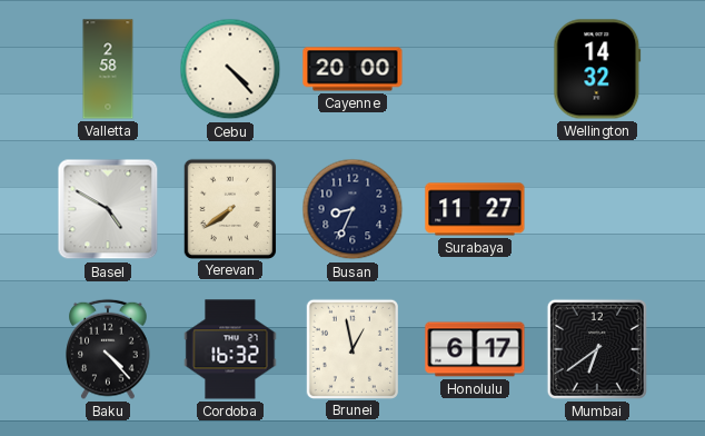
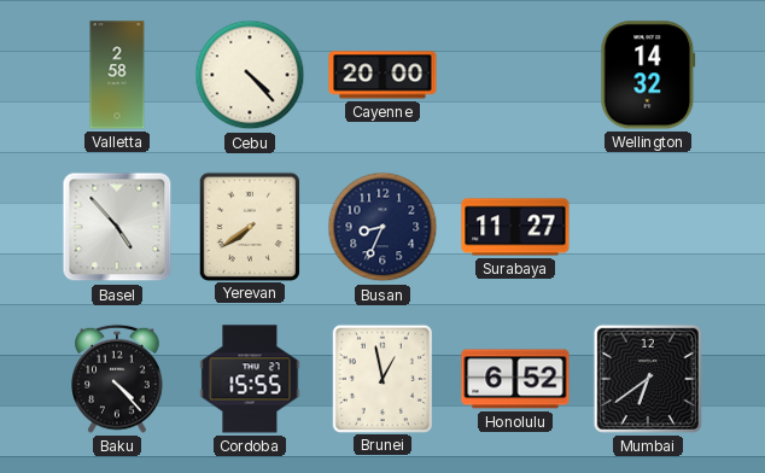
Basel: 4:50 -> 4:53 (117, 227)
Cordoba: 16:32 -> 15:55 (250, 379)
Honolulu: 6:17 -> 6:52 (515, 379)
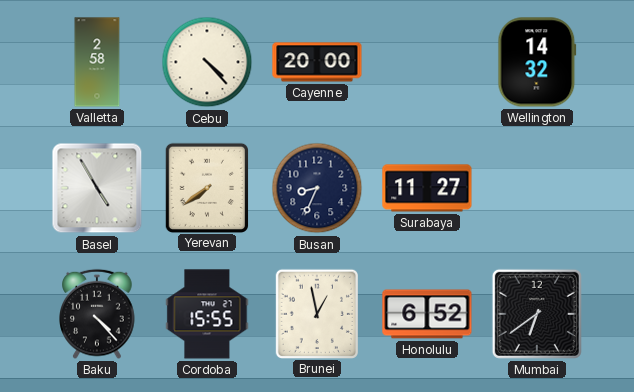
Basel: 4:53 -> 4:55 (97, 188)
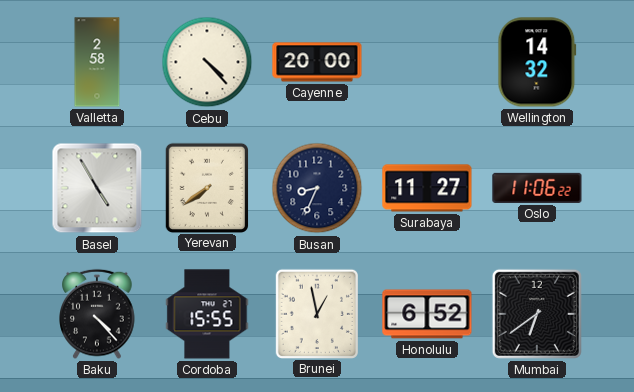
Oslo: none -> 11:06 (537, 188)
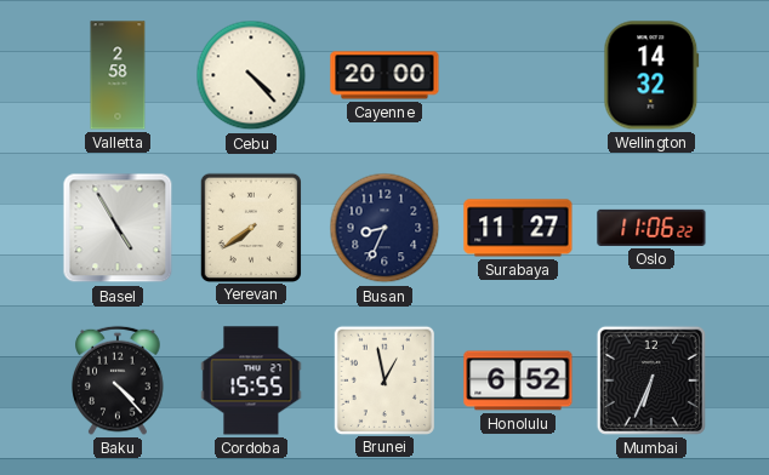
Mumbai: 6:39 -> 6:34 (651, 380)
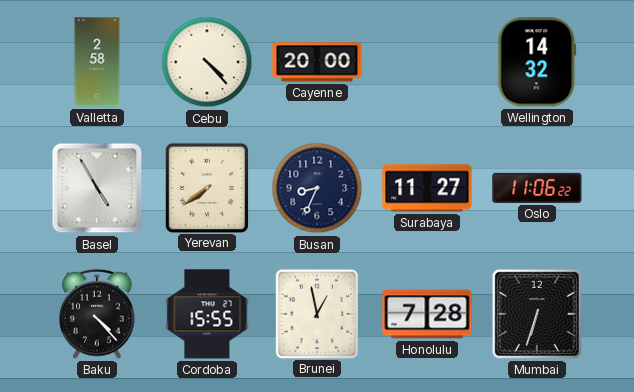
Honolulu: 6:52 -> 7:28 (427, 314)
Mumbai: 6:34 -> 6:33 (537, 314)
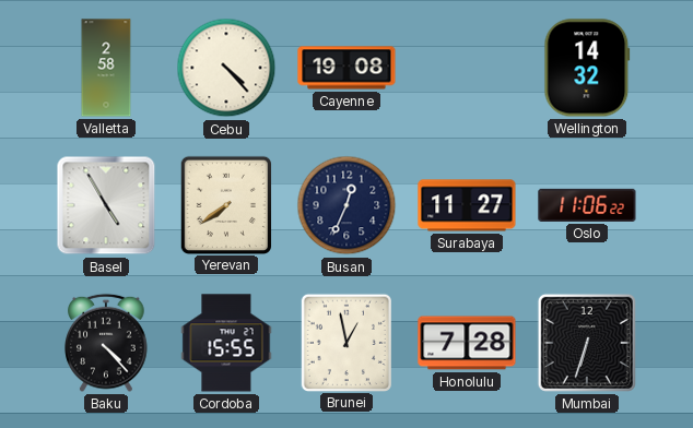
Cayenne: 20:00 -> 19:08 (346, 68)
Busan: 8:34 -> 12:34 (346, 205)
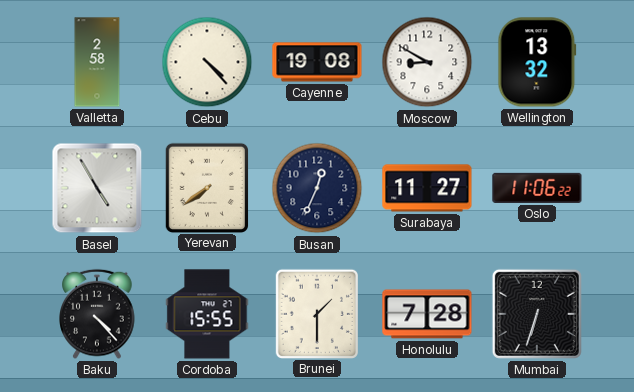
Moscow: none -> 8:50 (427, 62)
Wellington: 14:32 -> 13:32 (537, 62)
Brunei: 12:58 -> 1:30 (316, 313)
